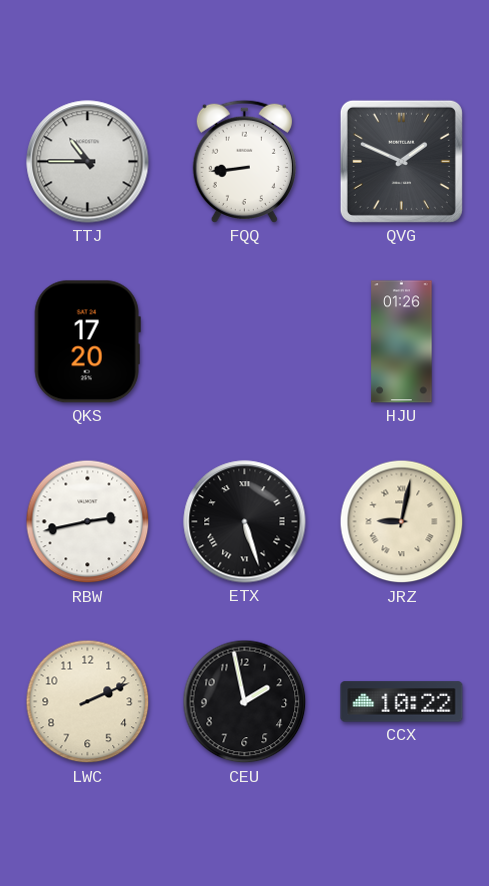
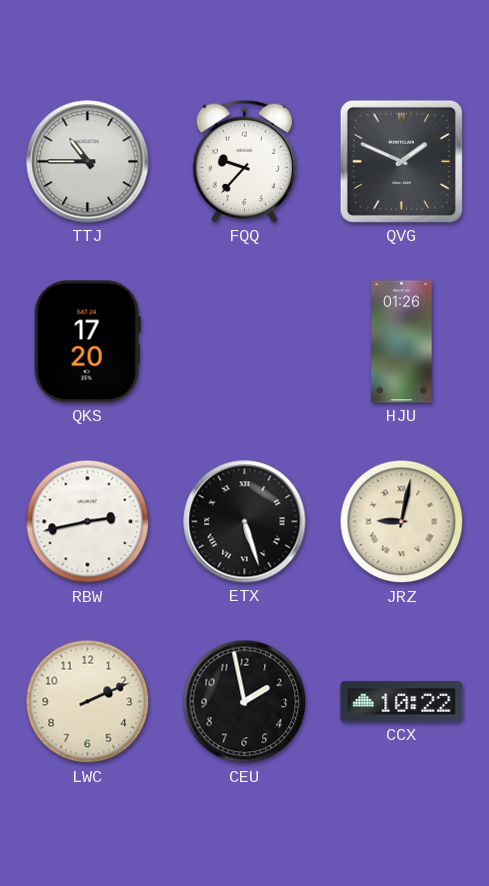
FQQ: 8:44 -> 9:37 (244, 161)
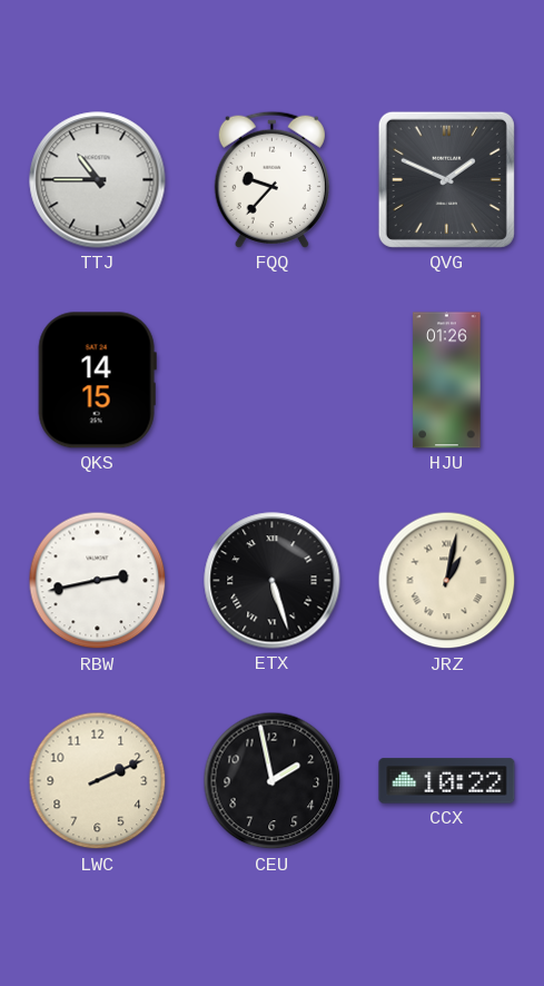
QKS: 17:20 -> 14:15 (97, 381)
JRZ: 9:02 -> 1:02 (447, 581)
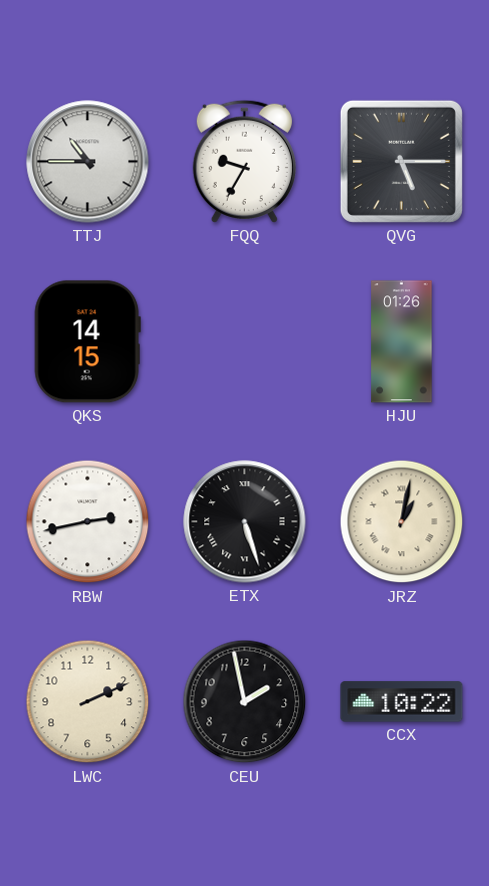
FQQ: 9:37 -> 9:35 (244, 161)
QVG: 1:49 -> 5:15 (401, 161)
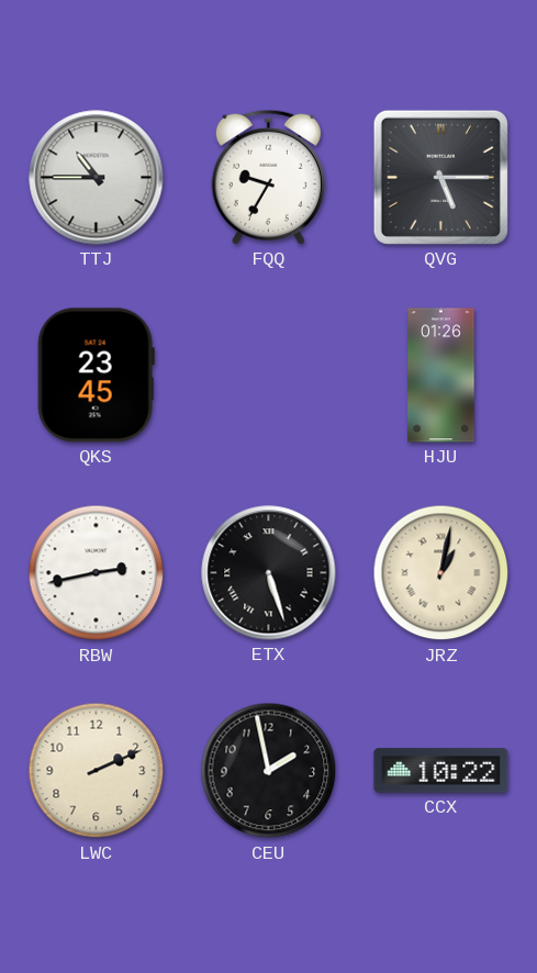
QKS: 14:15 -> 23:45 (96, 376)
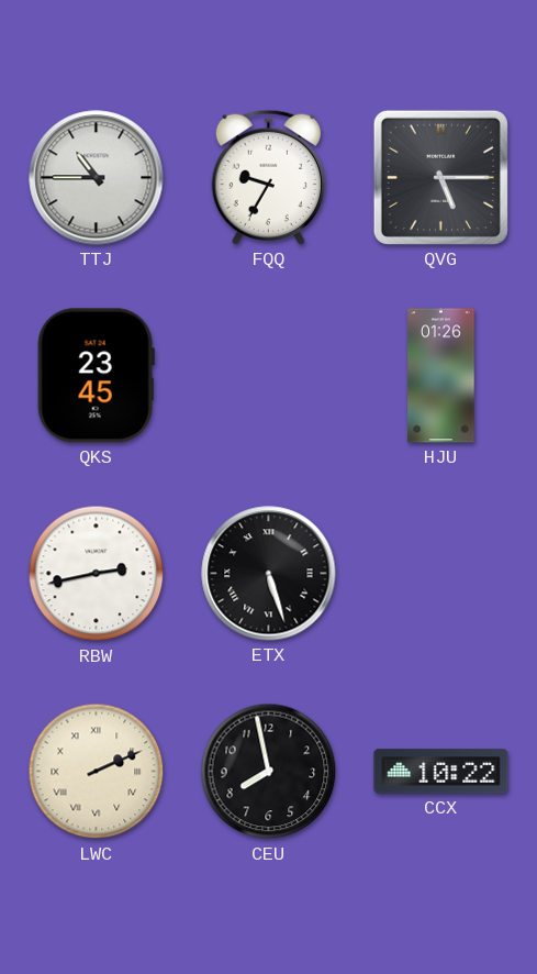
JRZ: 1:02 -> none (441, 573)
LWC numerals: Arabic -> Roman (97, 772)
CEU: 1:58 -> 7:58 (269, 772)
